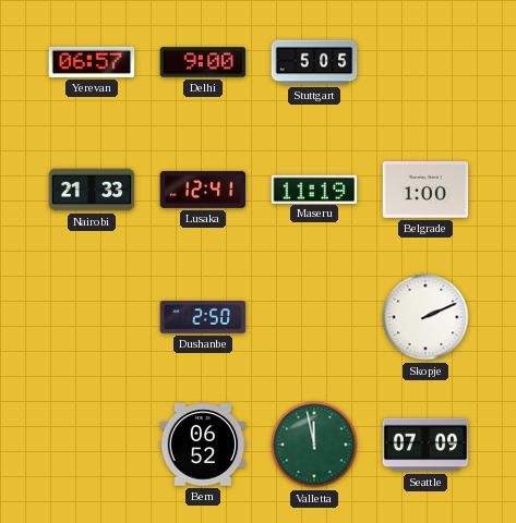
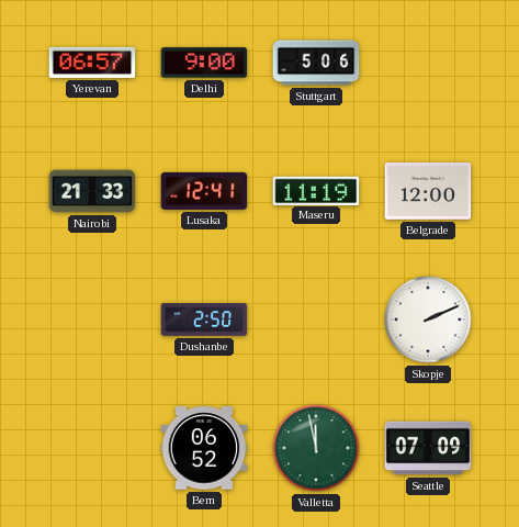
Stuttgart: 5:05 -> 5:06 (316, 63)
Belgrade: 1:00 -> 12:00 (428, 191)
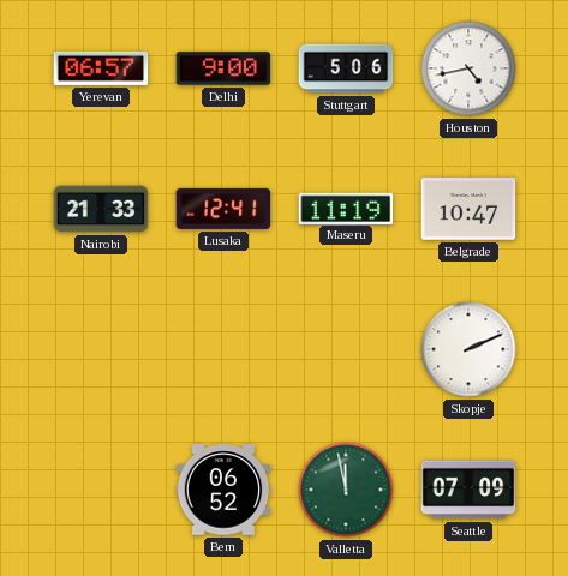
Houston: none -> 4:43 (468, 68)
Belgrade: 12:00 -> 10:47 (468, 209)
Dushanbe: 2:50 -> none (204, 319)
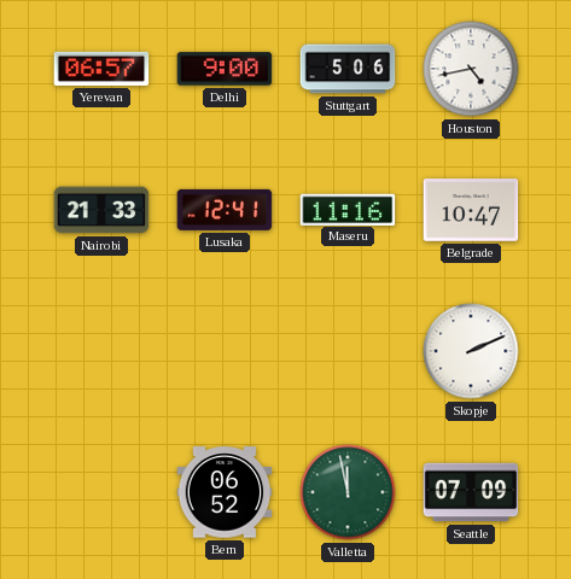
Maseru: 11:19 -> 11:16 (348, 209)
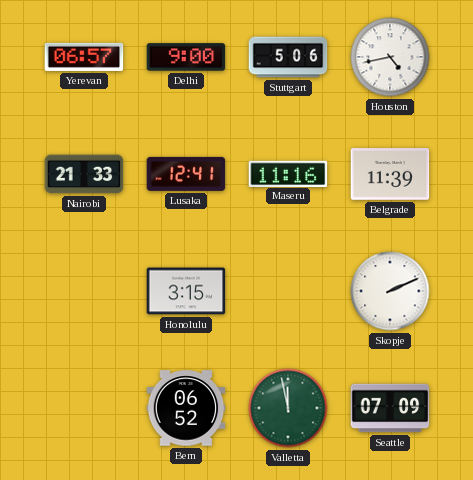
Belgrade: 10:47 -> 11:39 (390, 174)
Honolulu: none -> 3:15 (186, 291)
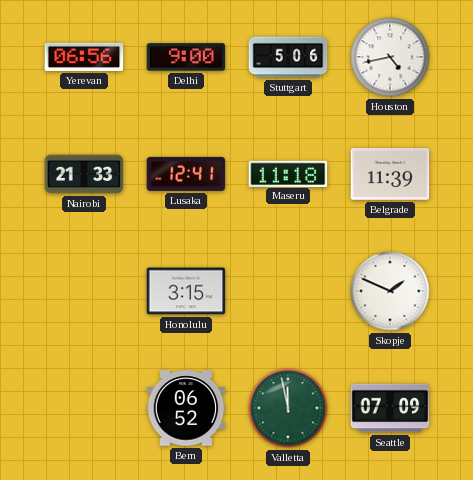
Yerevan: 06:57 -> 06:56 (84, 57)
Maseru: 11:16 -> 11:18 (288, 173)
Skopje: 2:11 -> 1:49 (390, 291)
